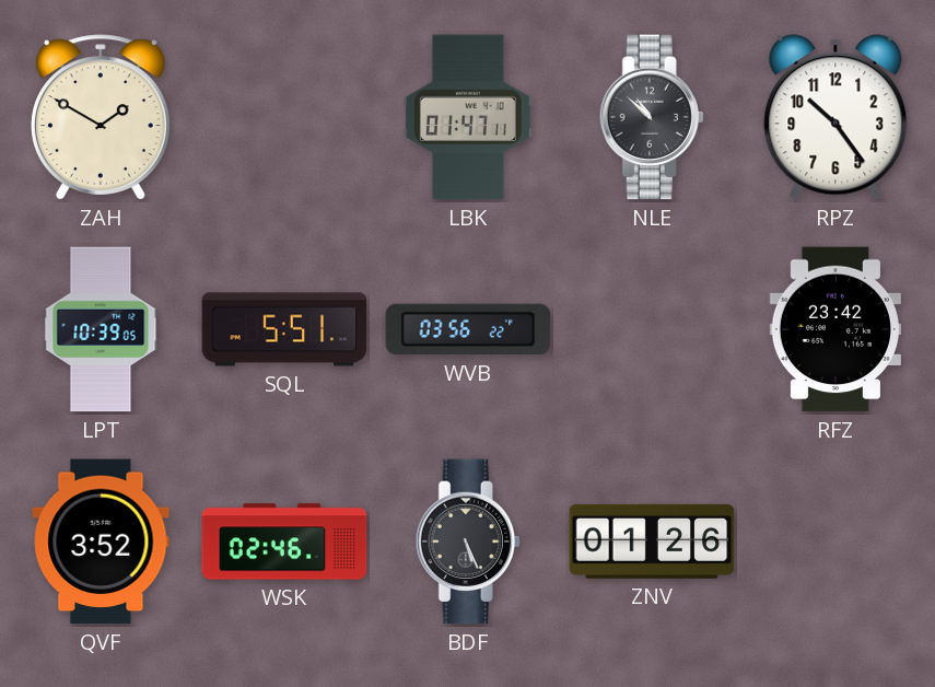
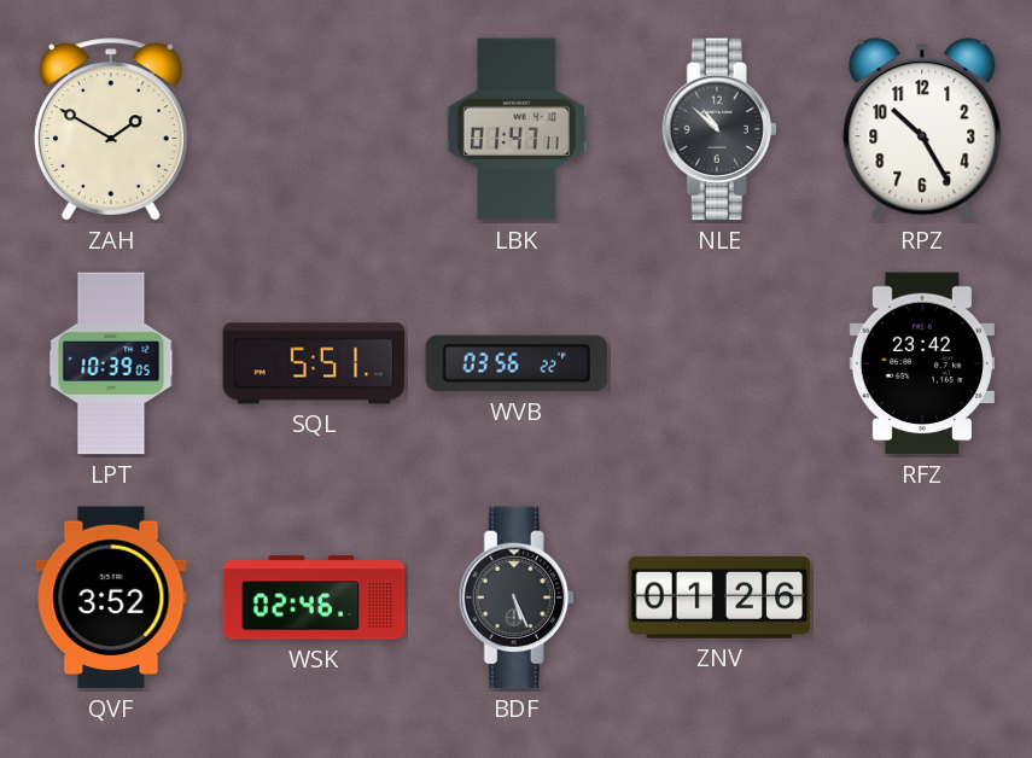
RPZ: 10:24 -> 10:25 (922, 129)
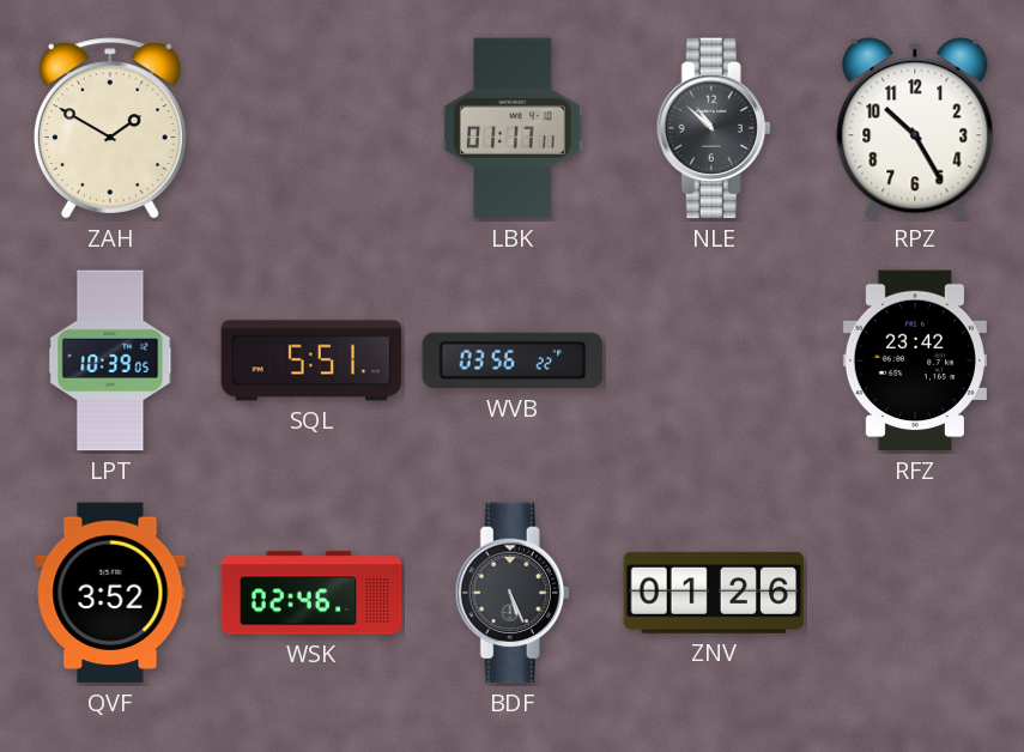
LBK: 01:47 -> 01:17 (513, 128)
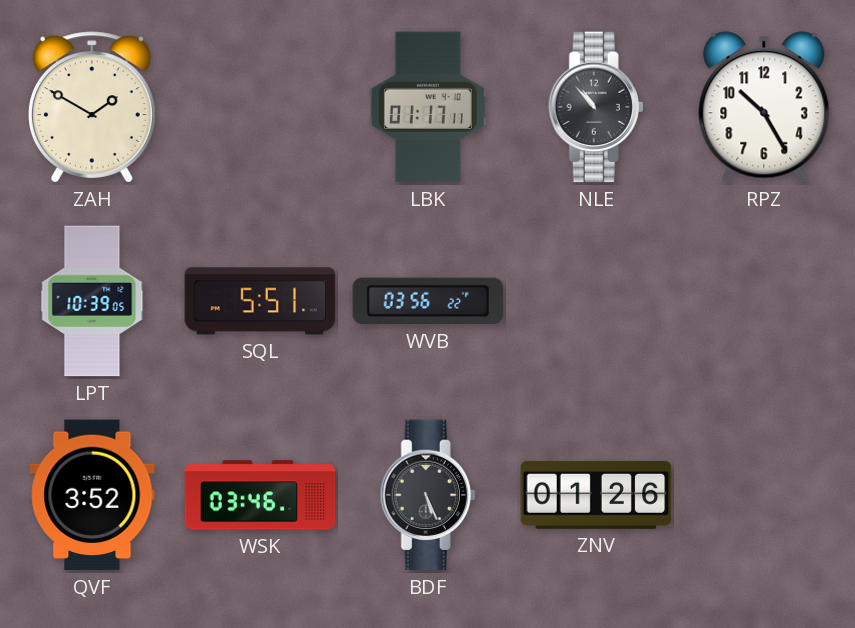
NLE: 10:52 -> 10:53 (596, 107)
RFZ: 23:42 -> none (915, 360)
WSK: 02:46 -> 03:46 (260, 495)
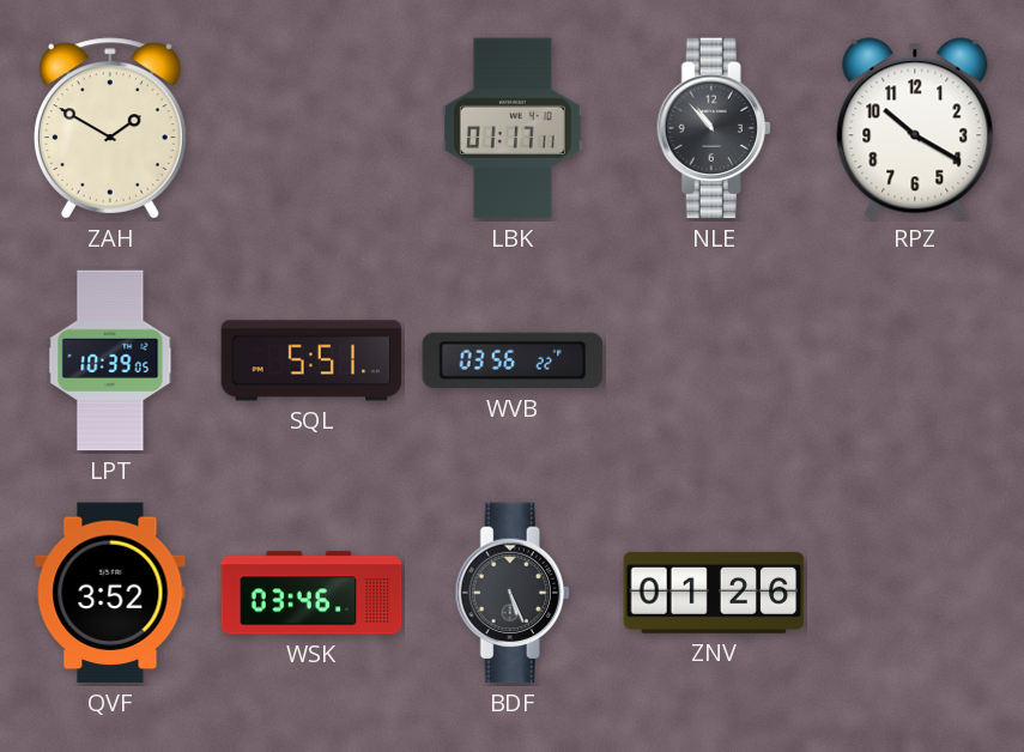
RPZ: 10:25 -> 10:20 (915, 128)
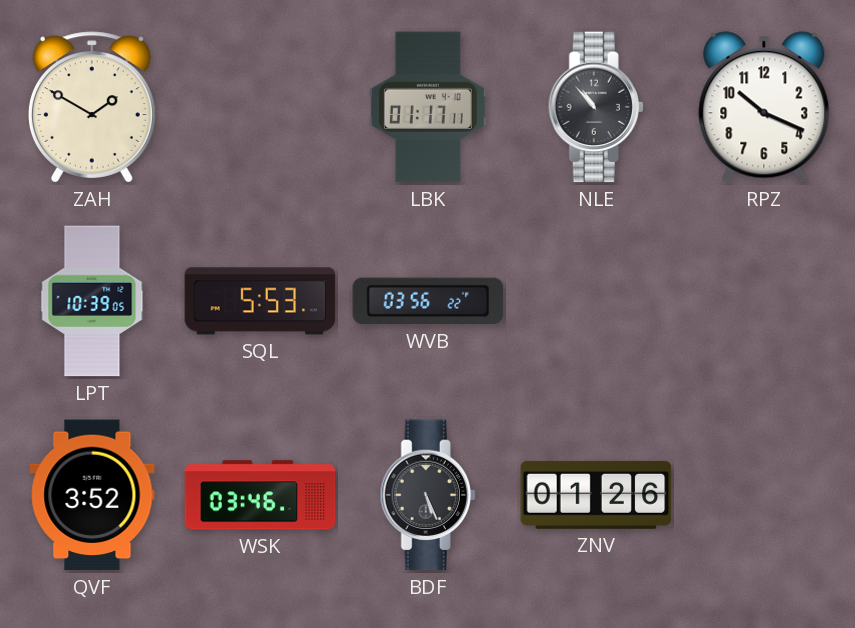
RPZ: 10:20 -> 10:19 (764, 107)
SQL: 5:51 -> 5:53 (260, 301)
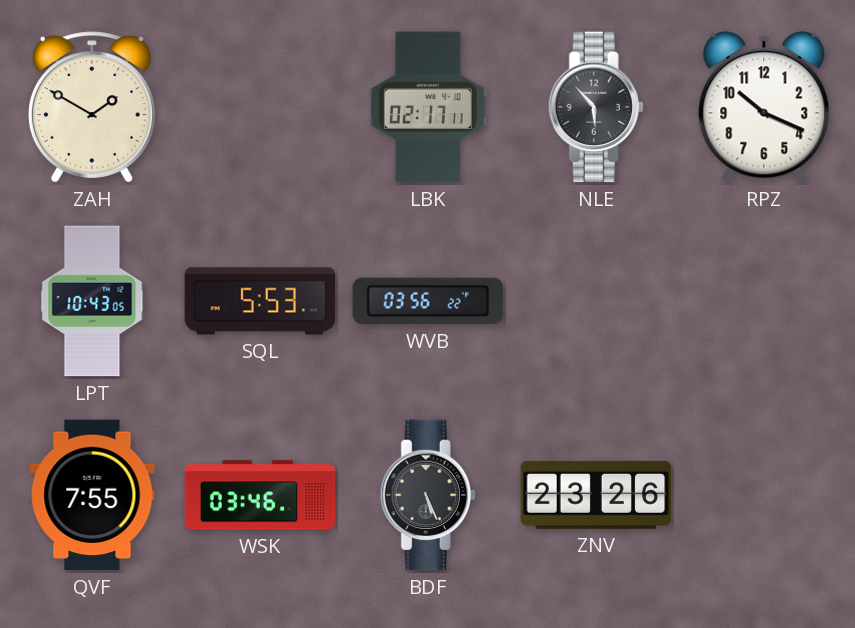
LBK: 01:17 -> 02:17 (428, 107)
NLE: 10:53 -> 5:53 (596, 107)
LPT: 10:39 -> 10:43 (92, 301)
QVF: 3:52 -> 7:55 (92, 495)
ZNV: 01:26 -> 23:26 (596, 495)
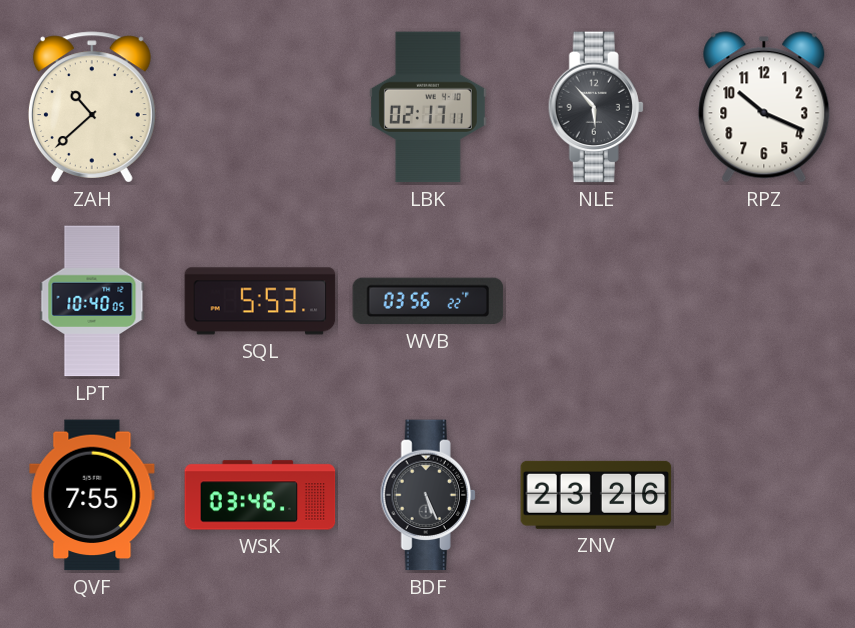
ZAH: 1:50 -> 10:38 (92, 107)
LPT: 10:43 -> 10:40 (92, 301)
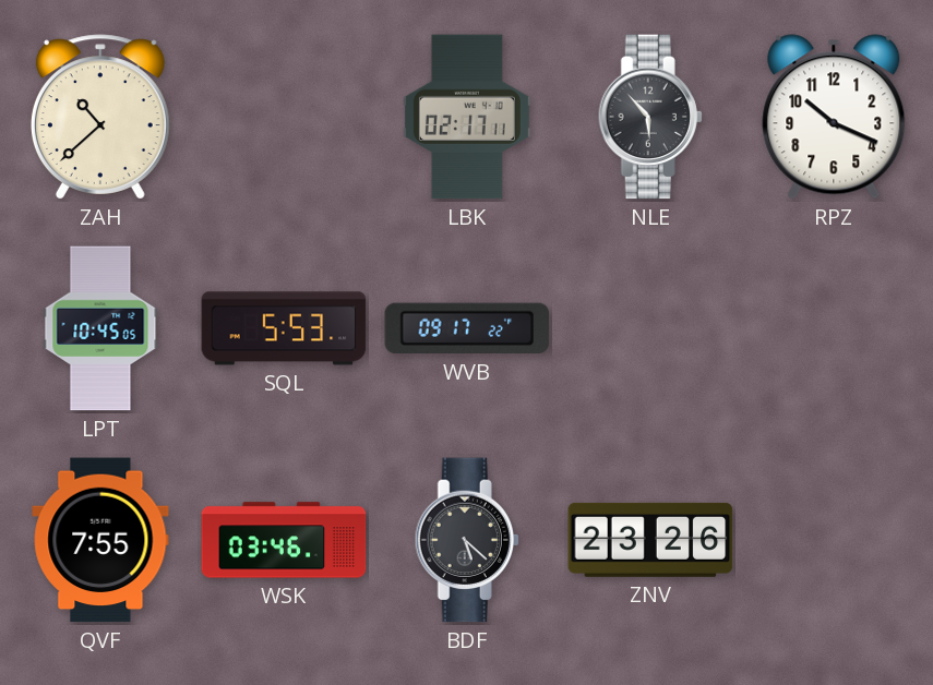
LPT: 10:40 -> 10:45 (100, 328)
WVB: 03:56 -> 09:17 (467, 328)
BDF: 5:26 -> 5:22 (467, 540)
